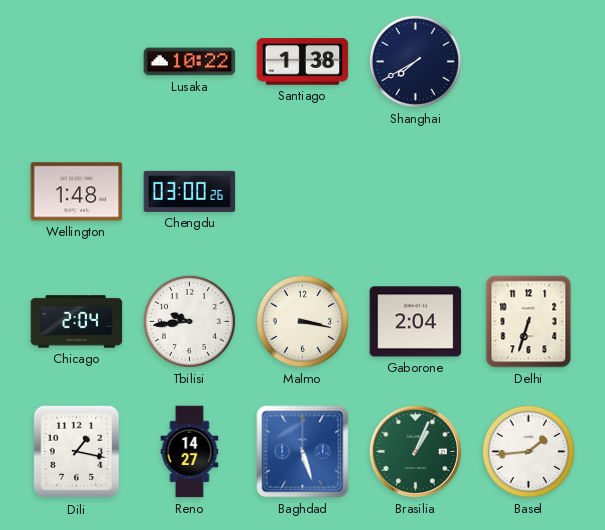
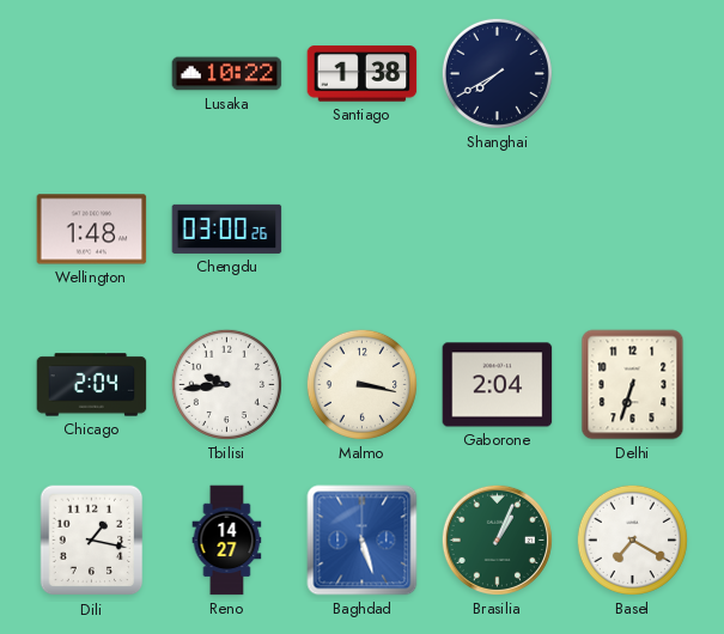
Basel: 1:44 -> 7:20 (632, 539)
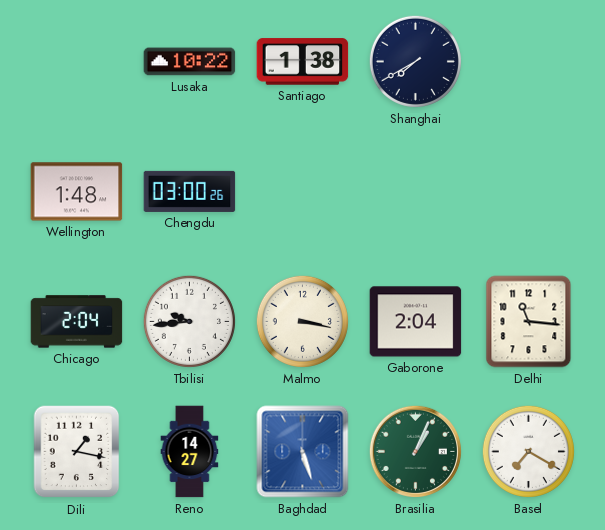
Delhi: 6:33 -> 11:16 (529, 322)
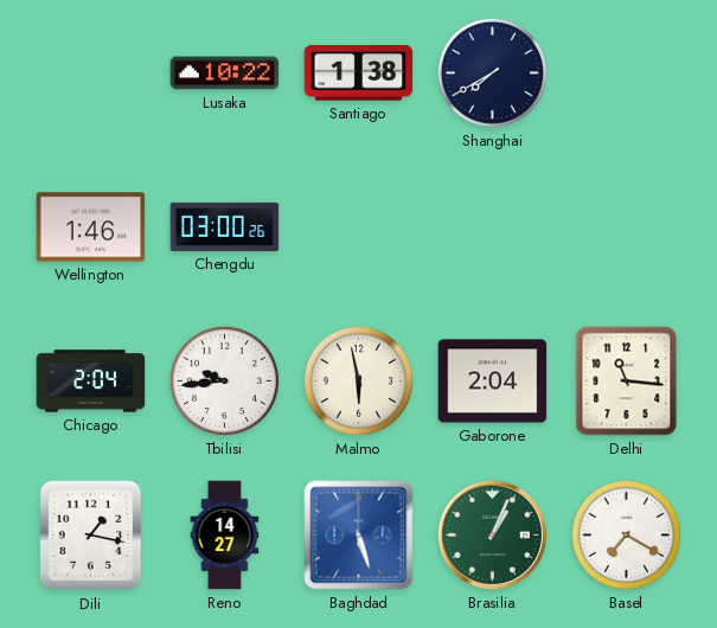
Wellington: 1:48 -> 1:46 (91, 228)
Malmo: 3:17 -> 5:58 (358, 380)
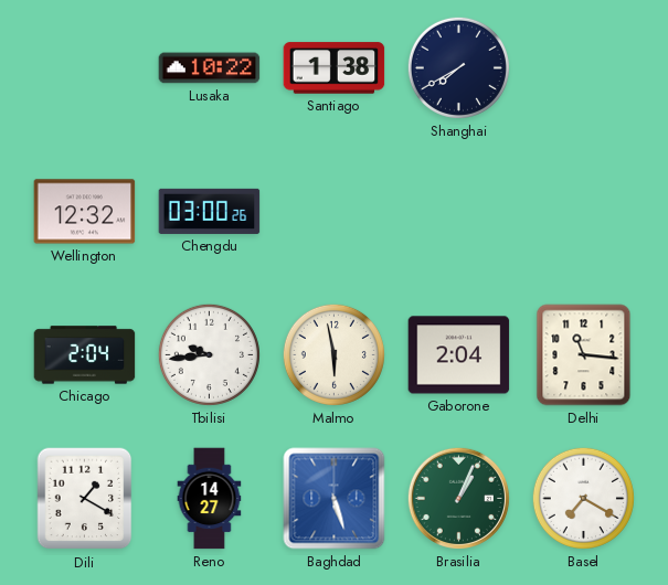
Wellington: 1:46 -> 12:32 (85, 212)
Dili: 1:17 -> 1:20 (85, 499)
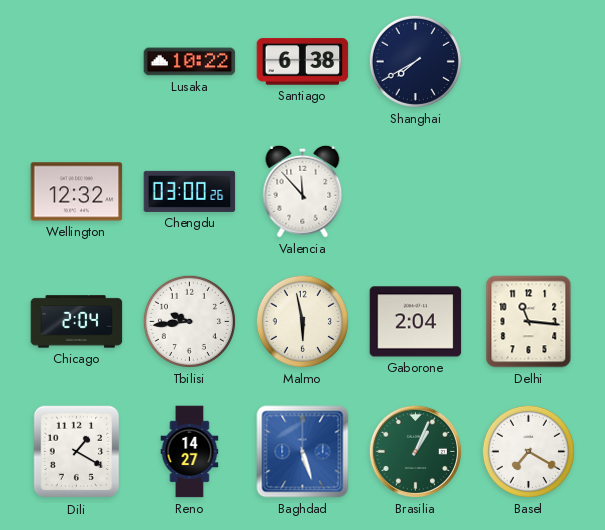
Santiago: 1:38 -> 6:38 (303, 62)
Valencia: none -> 11:53 (303, 191)
